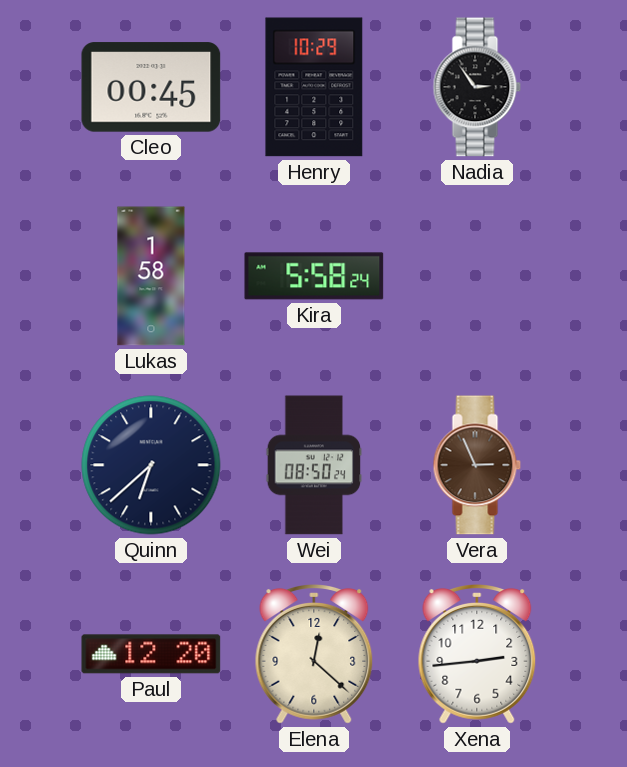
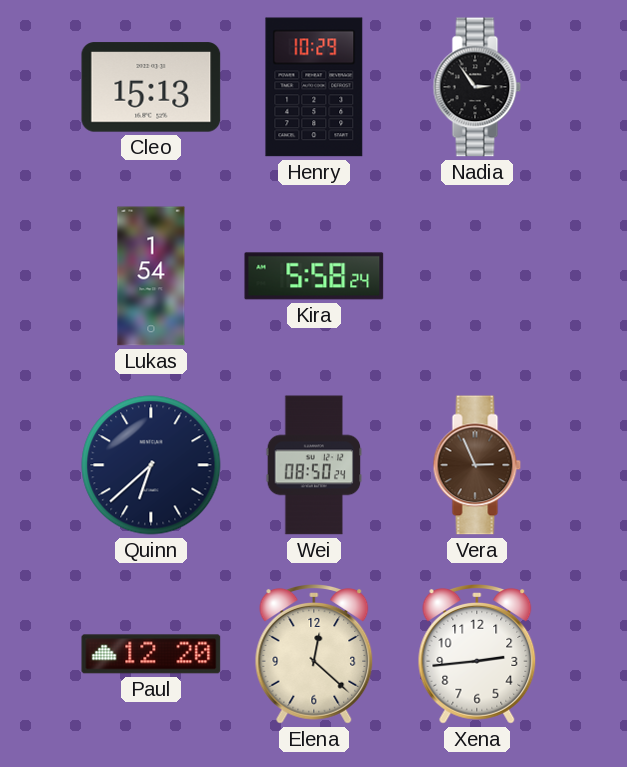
Cleo: 00:45 -> 15:13 (151, 87)
Lukas: 1:58 -> 1:54 (151, 276)
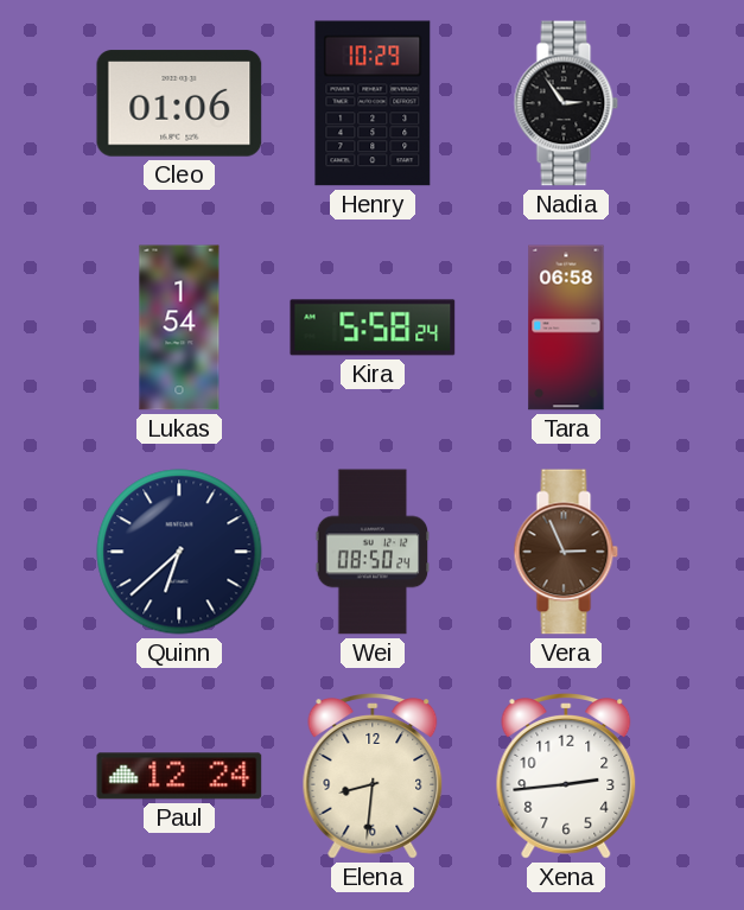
Cleo: 15:13 -> 01:06 (179, 103)
Tara: none -> 06:58 (566, 327)
Paul: 12:20 -> 12:24 (179, 776)
Elena: 12:22 -> 8:31 (373, 776)
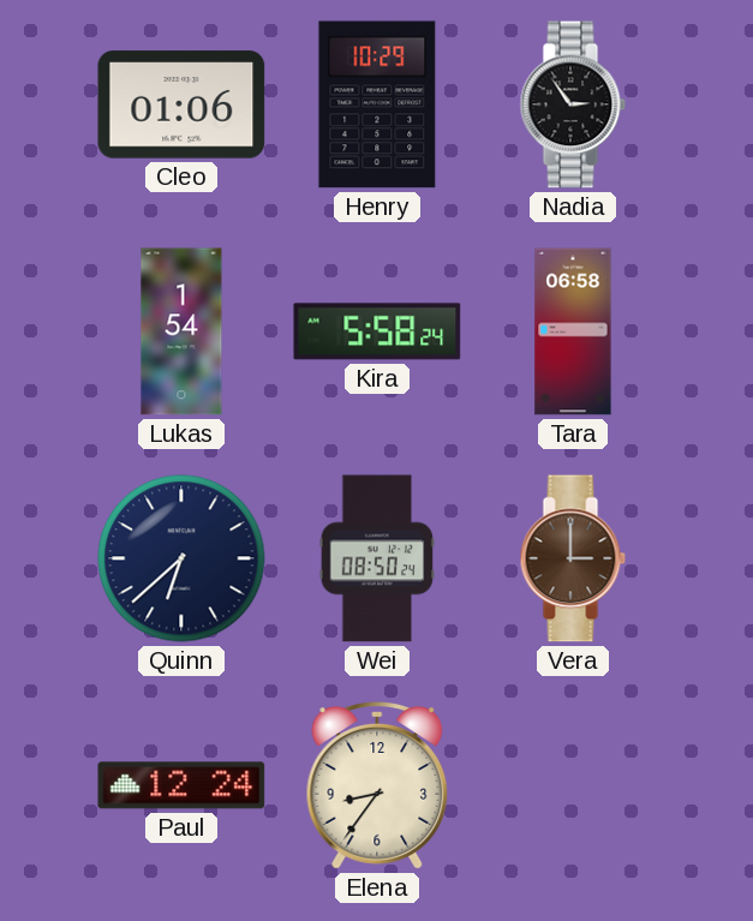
Vera: 2:56 -> 3:00 (573, 558)
Elena: 8:31 -> 8:36 (377, 785)
Xena: 2:44 -> none (566, 776)
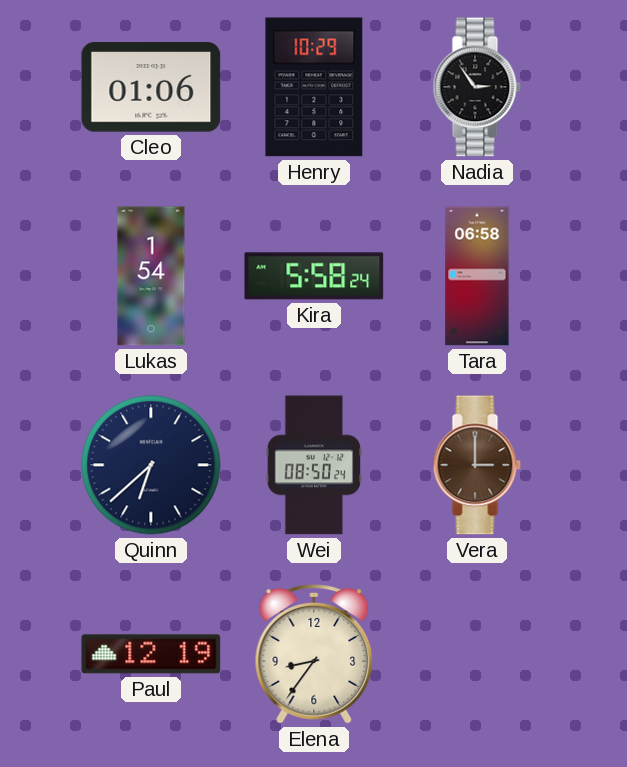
Paul: 12:24 -> 12:19 (151, 654)
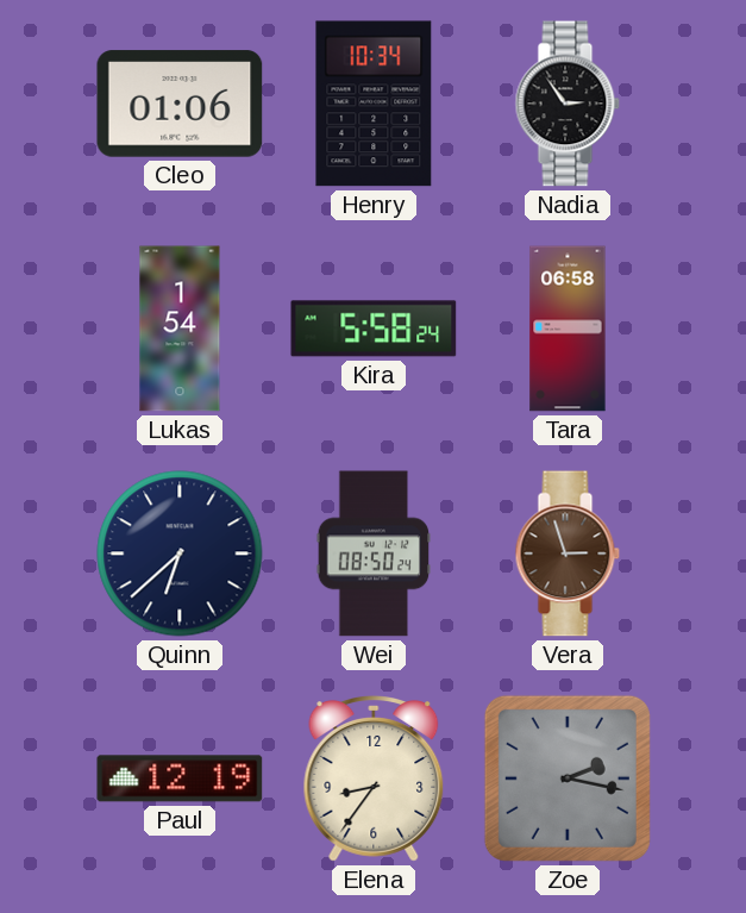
Henry: 10:29 -> 10:34 (374, 104)
Vera: 3:00 -> 2:57 (568, 554)
Zoe: none -> 2:17 (568, 778)
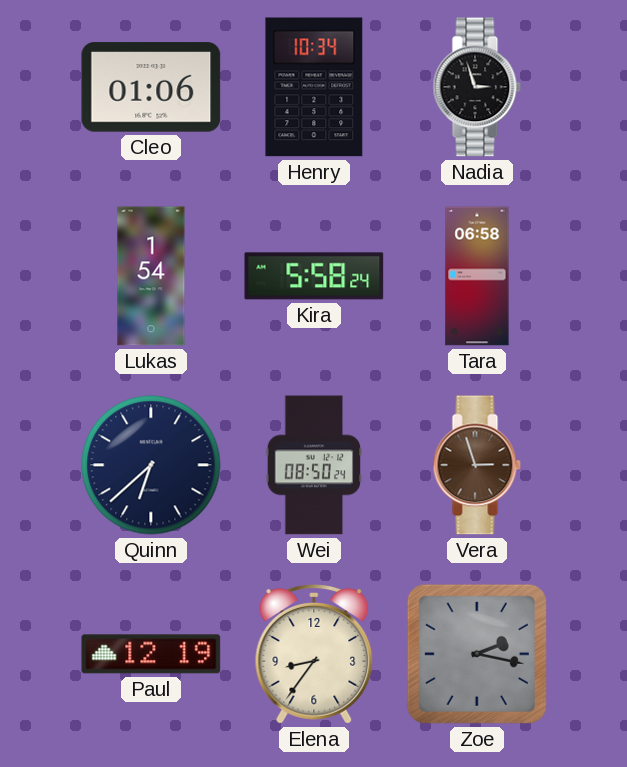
Nadia: 2:54 -> 2:57 (477, 87)
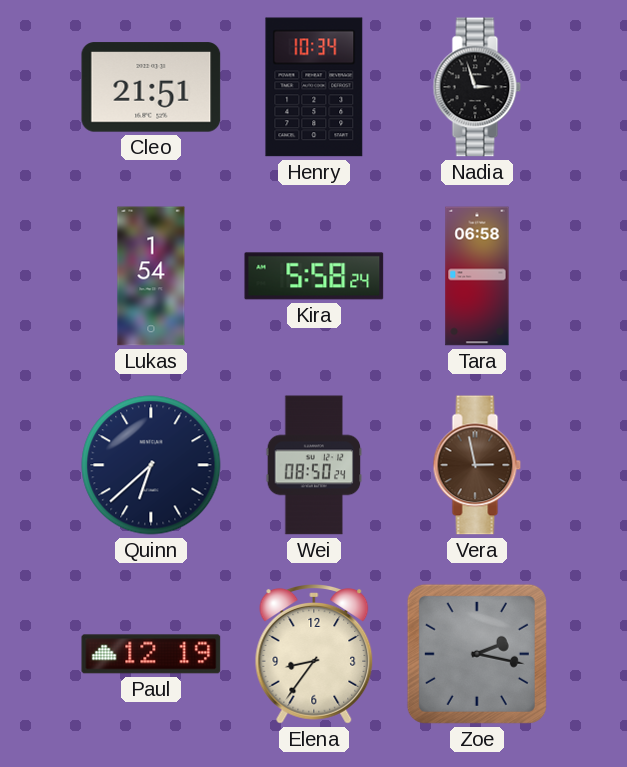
Cleo: 01:06 -> 21:51 (151, 87)
Vera: 2:57 -> 2:58 (477, 465)
